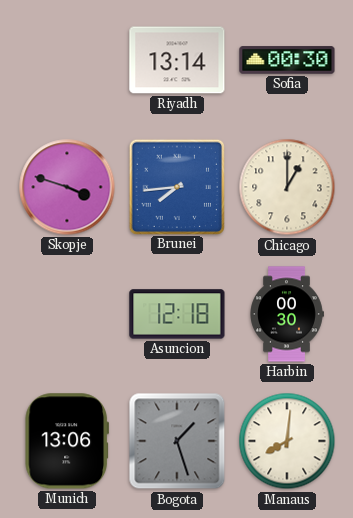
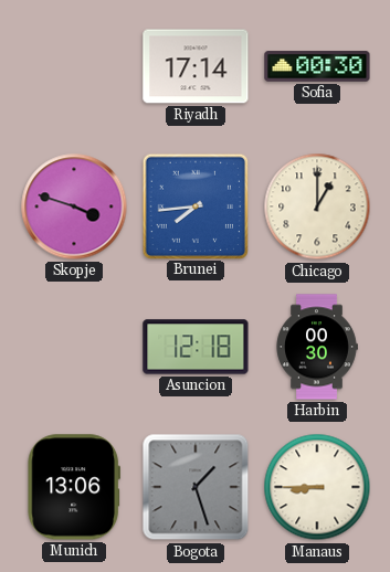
Riyadh: 13:14 -> 17:14 (196, 66)
Manaus: 8:01 -> 8:45 (317, 487)
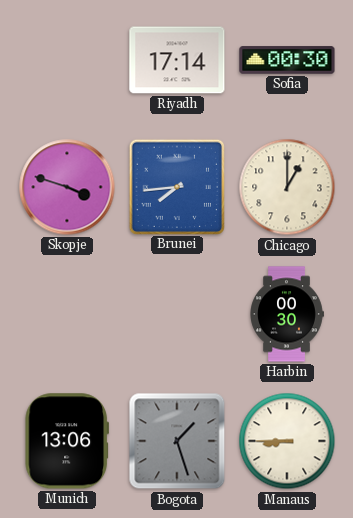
Asuncion: 12:18 -> none (196, 347)
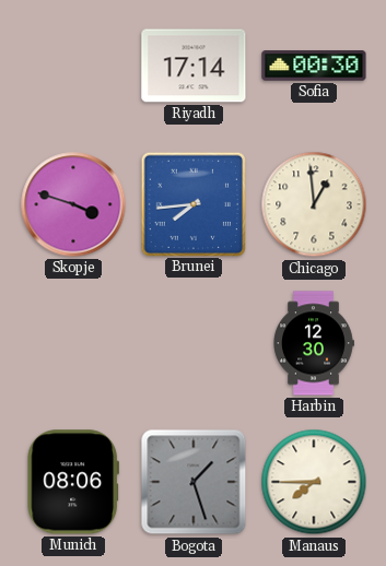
Chicago: 1:00 -> 12:59 (314, 204)
Harbin: 00:30 -> 12:30 (314, 343)
Munich: 13:06 -> 08:06 (72, 482)
Manaus: 8:45 -> 7:45 (314, 482)
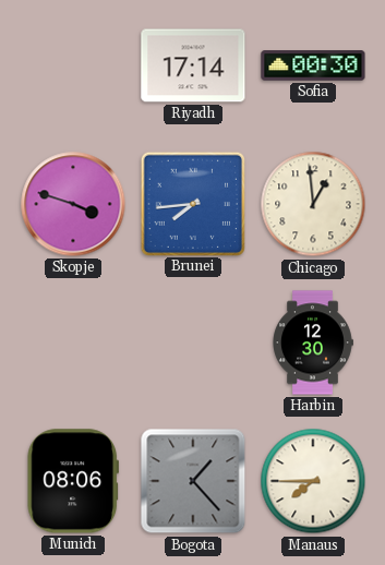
Bogota: 1:27 -> 1:23 (193, 481)
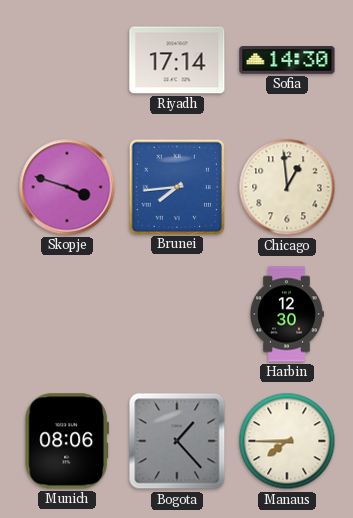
Sofia: 00:30 -> 14:30 (287, 60)
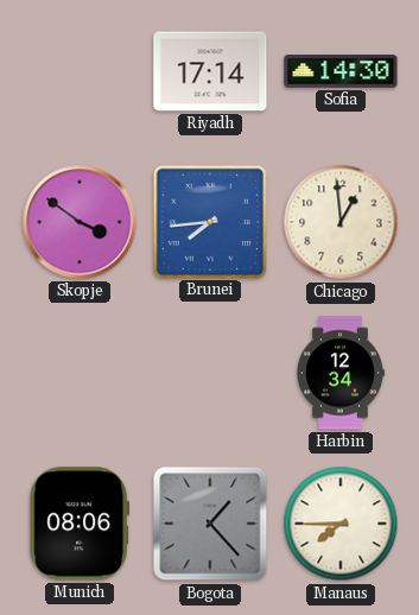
Skopje: 3:48 -> 3:51 (80, 222)
Harbin: 12:30 -> 12:34 (341, 373)
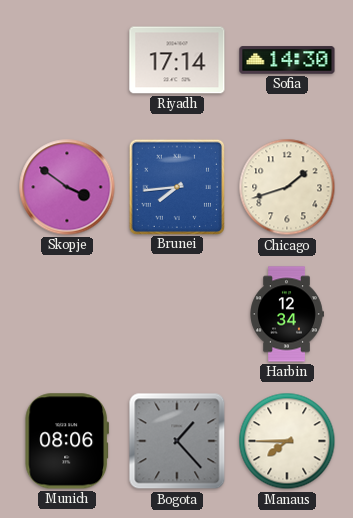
Chicago: 12:59 -> 1:42 (287, 187)
